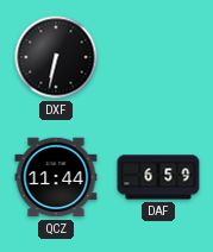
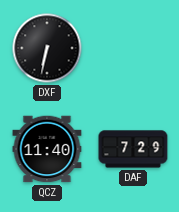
QCZ: 11:44 -> 11:40 (47, 149)
DAF: 6:59 -> 7:29 (133, 149)
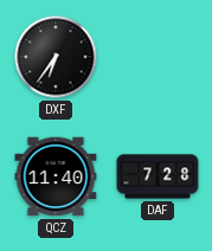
DXF: 6:32 -> 6:36 (56, 57)
DAF: 7:29 -> 7:28 (158, 176)
